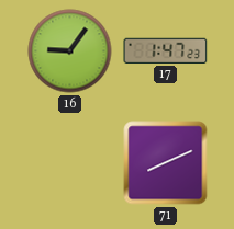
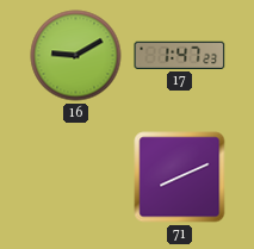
16: 9:06 -> 9:10 (76, 56)
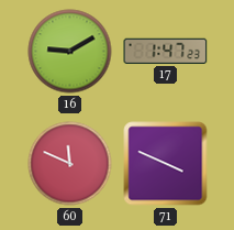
60: none -> 11:49 (70, 164)
71: 8:11 -> 3:49 (166, 164)
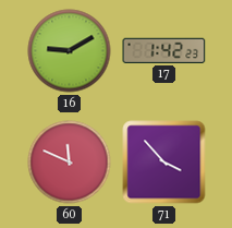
17: 1:47 -> 1:42 (164, 50)
71: 3:49 -> 3:53 (164, 163)
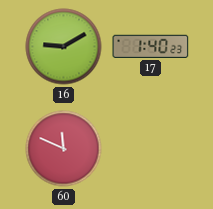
17: 1:42 -> 1:40 (151, 46)
71: 3:53 -> none (164, 163)
